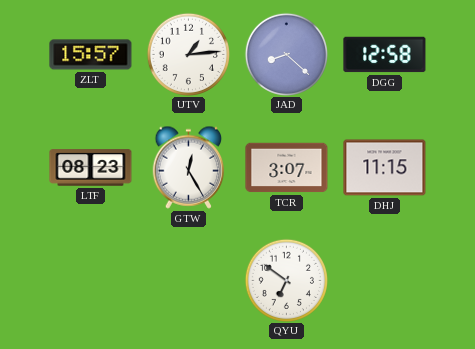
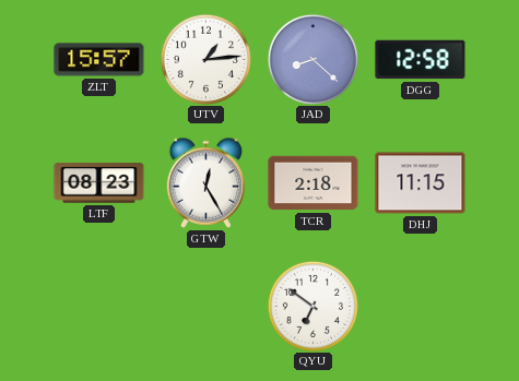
TCR: 3:07 -> 2:18 (314, 183)
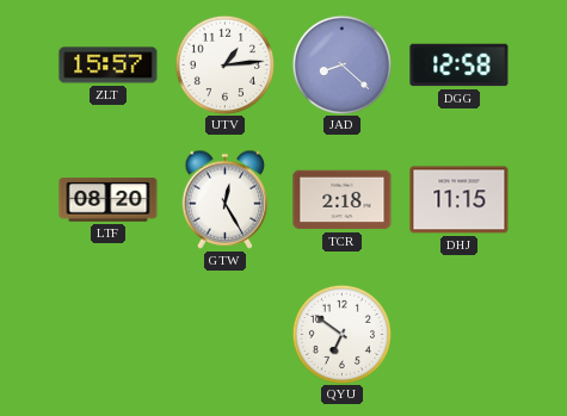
LTF: 08:23 -> 08:20 (109, 200)
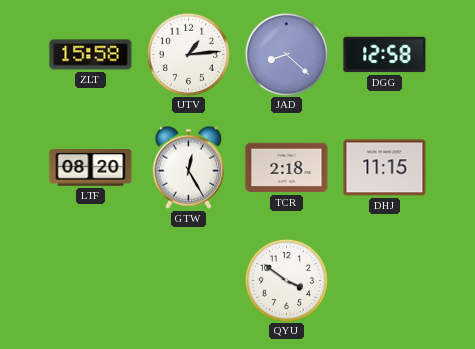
ZLT: 15:57 -> 15:58 (91, 55)
QYU: 6:51 -> 3:51 (286, 280)
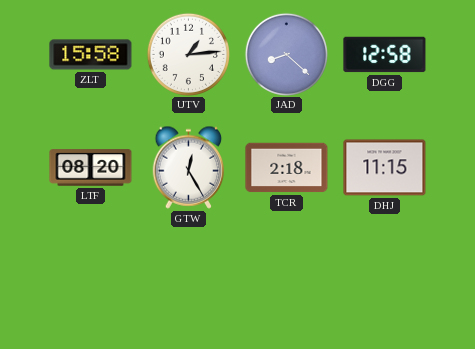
QYU: 3:51 -> none (286, 280)
